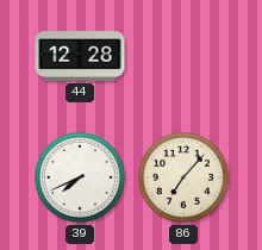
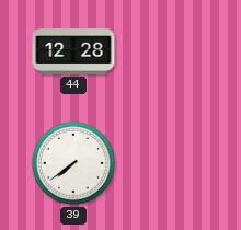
39: 7:41 -> 7:39 (73, 163)
86: 7:07 -> none (183, 177)
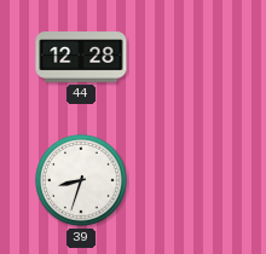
39: 7:39 -> 8:33 (81, 180)
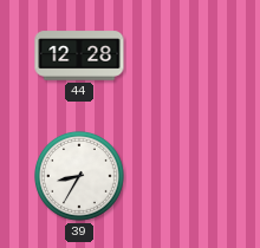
39: 8:33 -> 8:35 (79, 176)
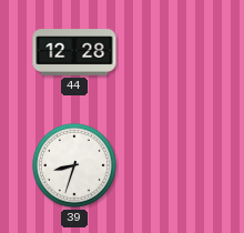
39: 8:35 -> 8:33 (74, 165)
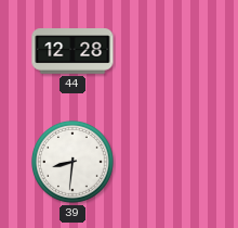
39: 8:33 -> 8:31 (72, 162)
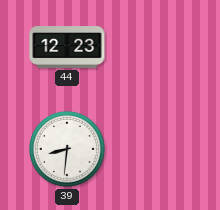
44: 12:28 -> 12:23 (67, 47)
